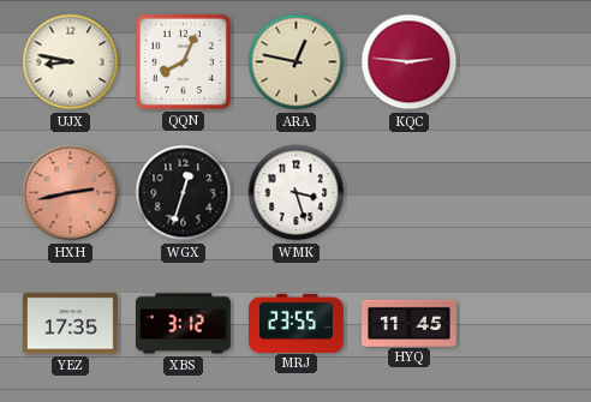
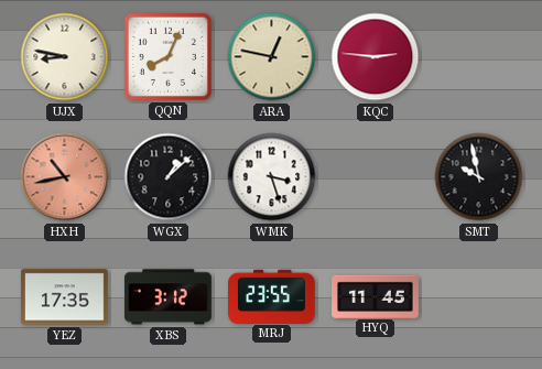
HXH: 2:43 -> 10:43 (65, 177)
WGX: 12:33 -> 1:08 (169, 177)
SMT: none -> 9:58 (479, 177)
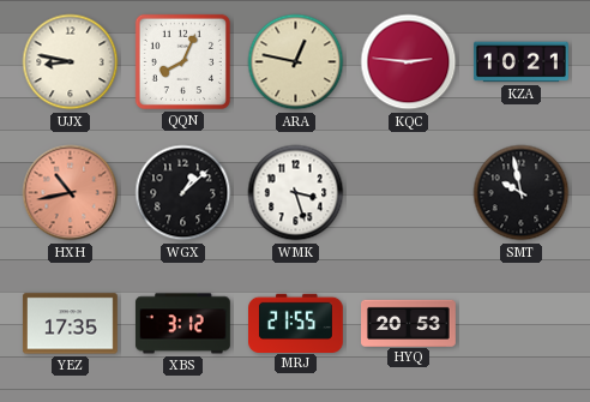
KZA: none -> 10:21 (520, 62)
MRJ: 23:55 -> 21:55 (296, 323)
HYQ: 11:45 -> 20:53 (409, 323)
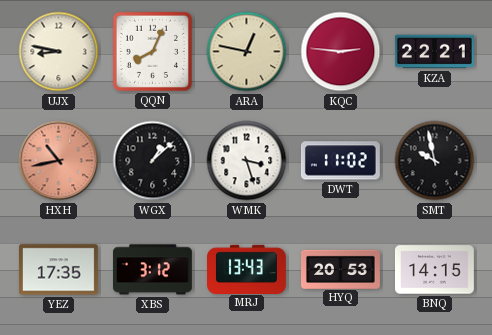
KZA: 10:21 -> 22:21 (434, 52)
DWT: none -> 11:02 (340, 161)
MRJ: 21:55 -> 13:43 (247, 269)
BNQ: none -> 14:15 (435, 270)
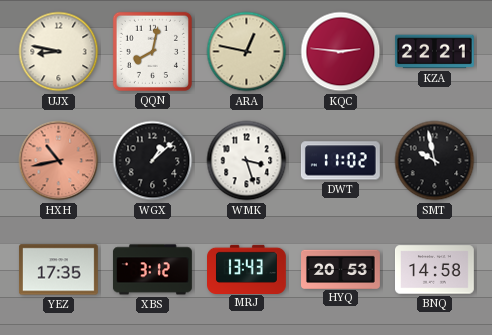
QQN: 8:04 -> 8:02 (152, 51)
BNQ: 14:15 -> 14:58 (435, 270)
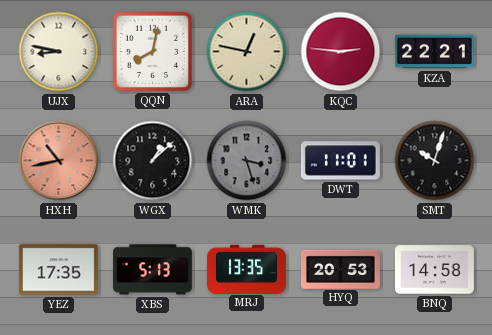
WMK dial: white -> grey (247, 161)
DWT: 11:02 -> 11:01 (340, 161)
SMT: 9:58 -> 10:03 (435, 161)
XBS: 3:12 -> 5:13 (152, 270)
MRJ: 13:43 -> 13:35 (247, 269)
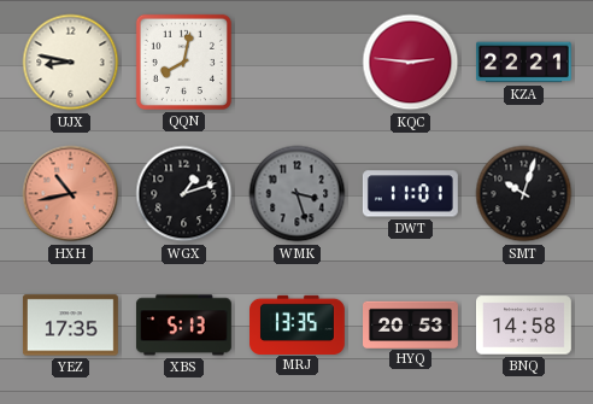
ARA: 12:47 -> none (247, 52)
WGX: 1:08 -> 1:12 (184, 194)
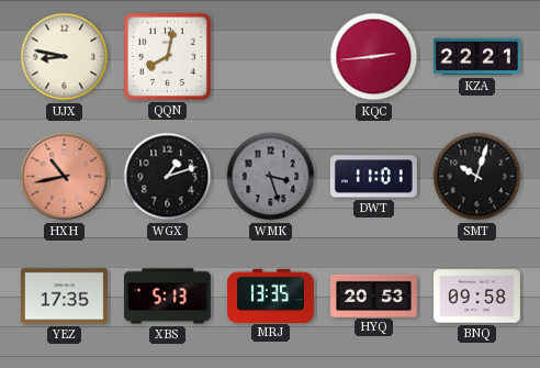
KQC: 2:46 -> 2:44 (374, 57)
BNQ: 14:58 -> 09:58 (477, 297)
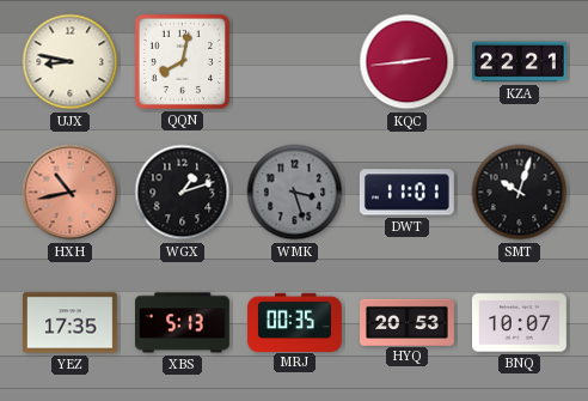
MRJ: 13:35 -> 00:35 (295, 322)
BNQ: 09:58 -> 10:07 (520, 323)
